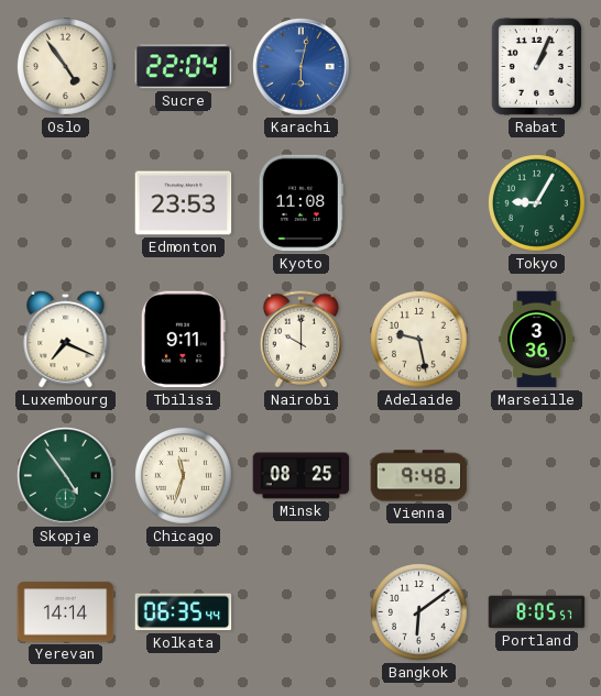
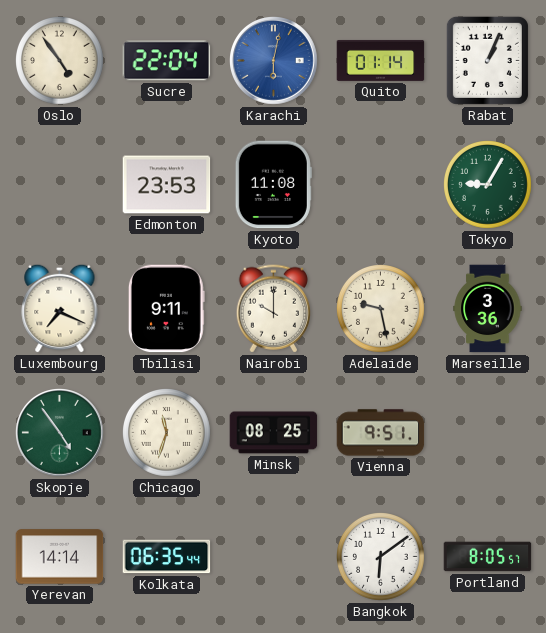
Quito: none -> 01:14 (381, 60)
Vienna: 9:48 -> 9:51 (381, 433)
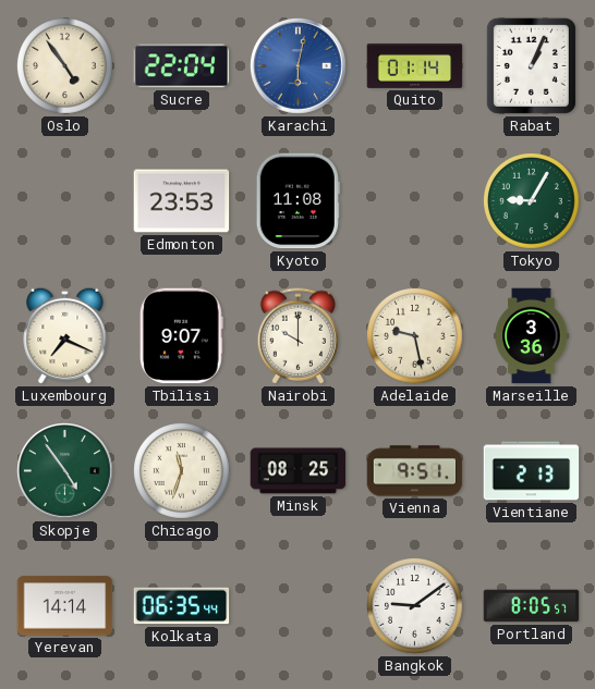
Tbilisi: 9:11 -> 9:07 (181, 336)
Vientiane: none -> 2:13 (532, 471)
Bangkok: 6:09 -> 9:09 (415, 606)
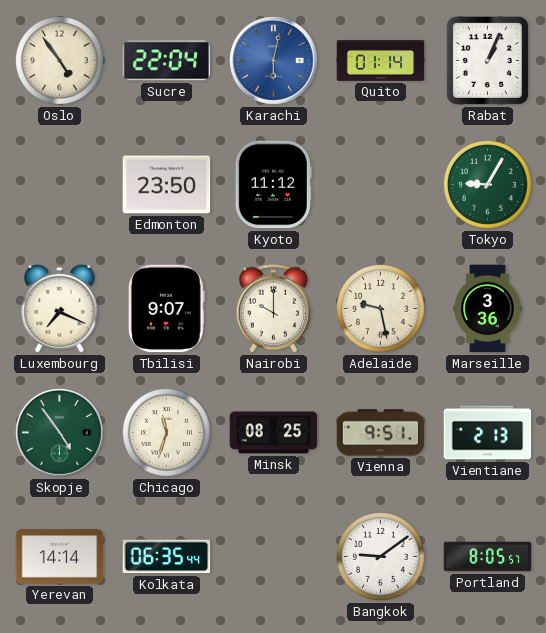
Edmonton: 23:53 -> 23:50 (167, 185)
Kyoto: 11:08 -> 11:12 (273, 185)
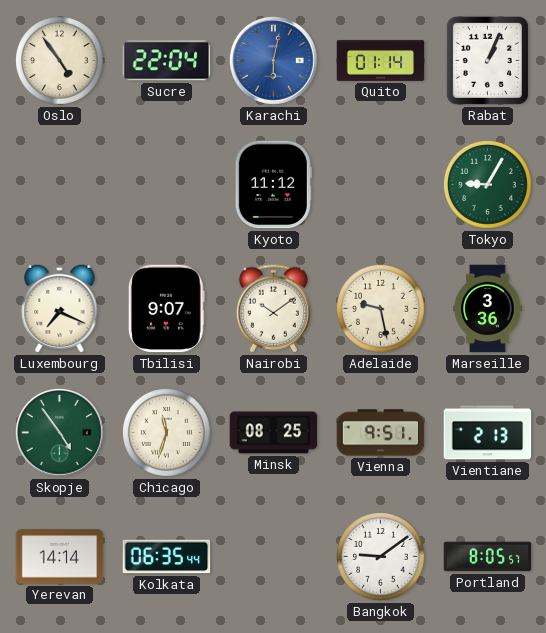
Edmonton: 23:50 -> none (167, 185)
Nairobi: 10:00 -> 10:09 (273, 309)
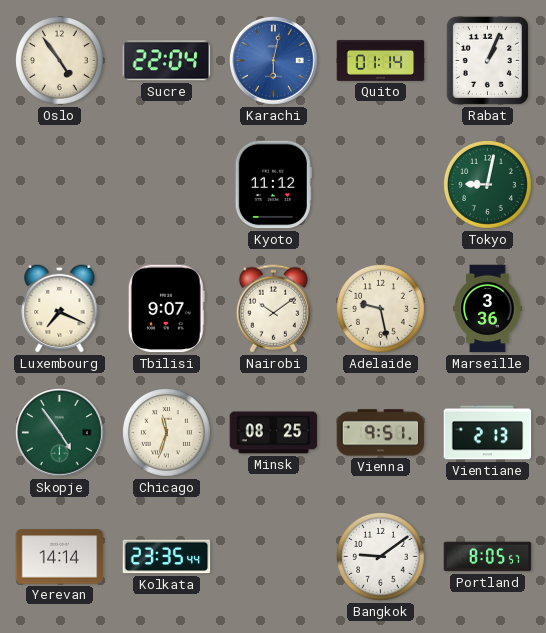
Tokyo: 9:05 -> 9:02 (488, 185)
Kolkata: 06:35 -> 23:35 (167, 557)
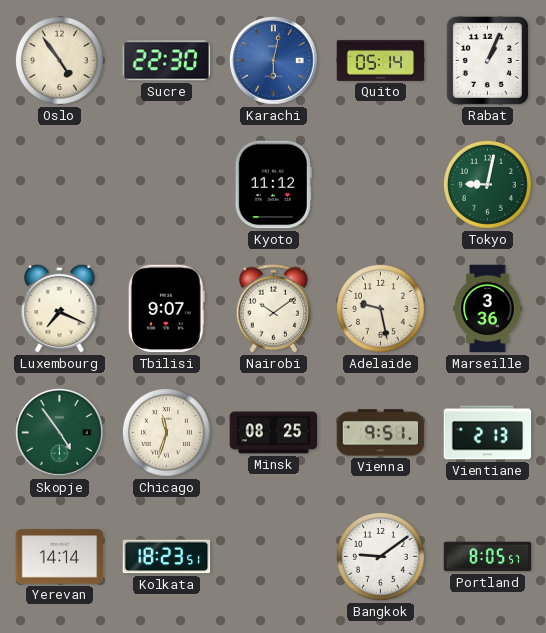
Sucre: 22:04 -> 22:30 (167, 61)
Quito: 01:14 -> 05:14 (381, 60)
Kolkata: 23:35 -> 18:23 (167, 557)
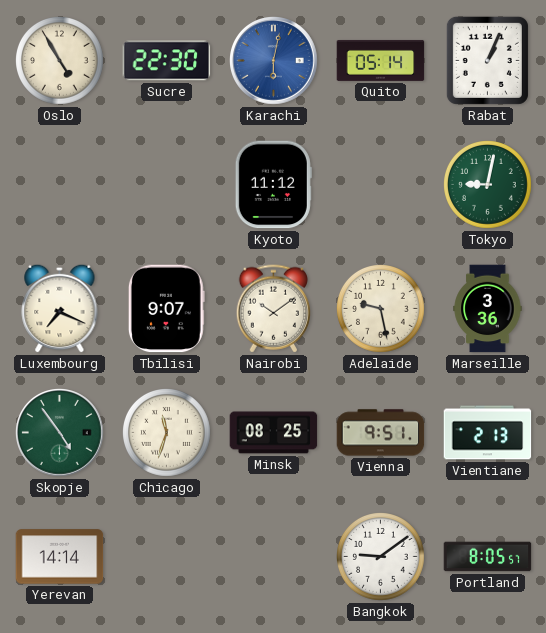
Oslo: 4:54 -> 4:55 (60, 61)
Kolkata: 18:23 -> none (167, 557)
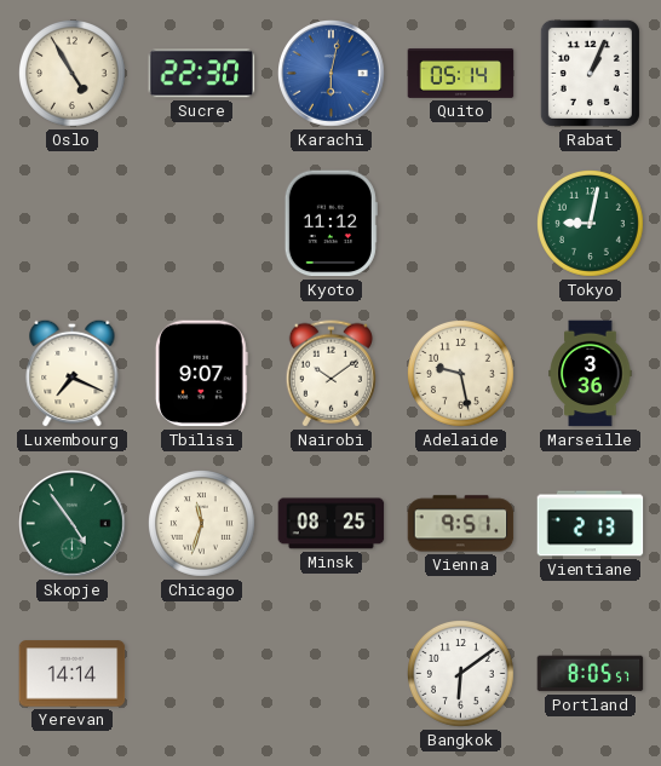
Bangkok: 9:09 -> 6:09 (461, 674)
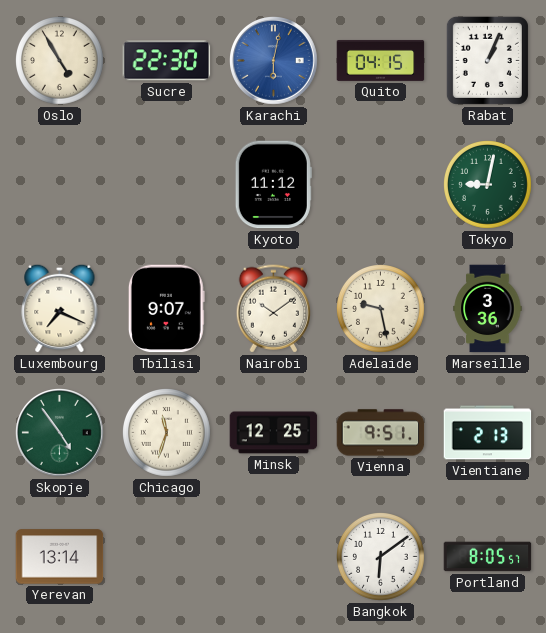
Quito: 05:14 -> 04:15 (381, 60)
Minsk: 08:25 -> 12:25 (274, 433)
Yerevan: 14:14 -> 13:14 (60, 557)
